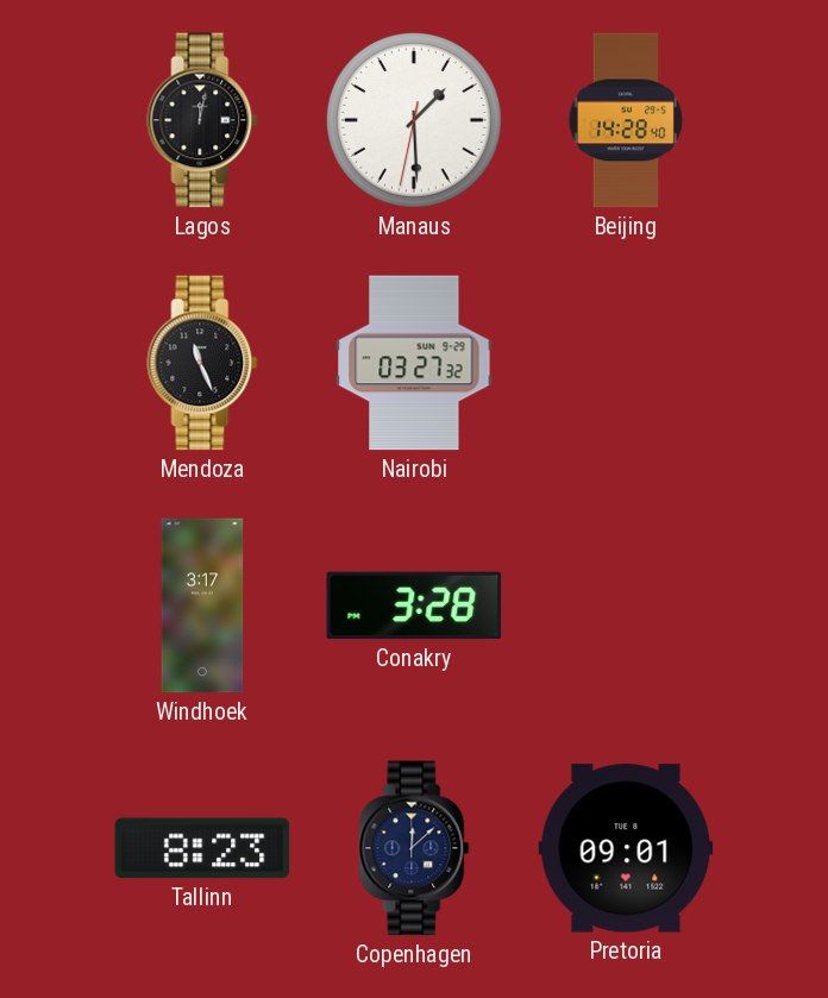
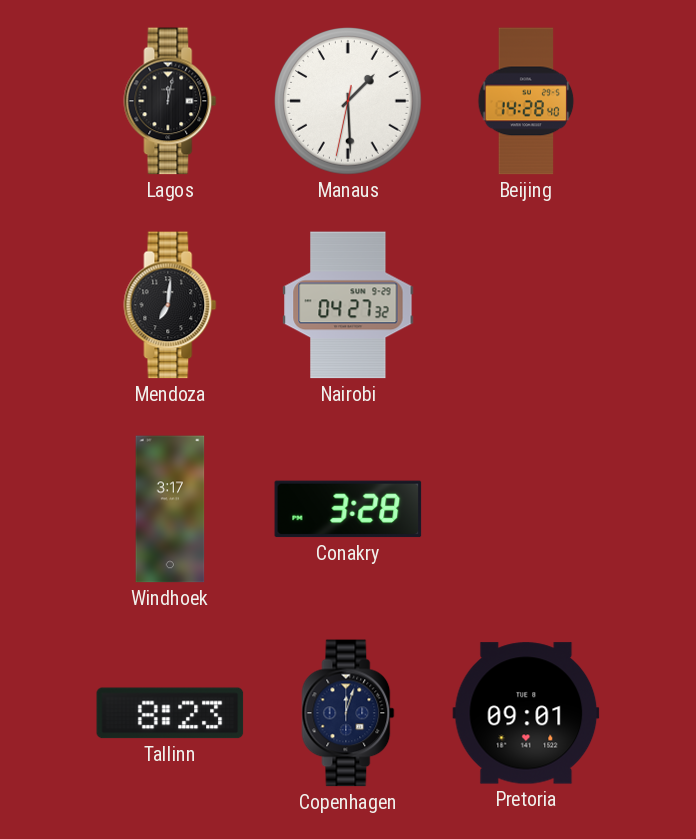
Mendoza: 11:26 -> 7:01 (170, 305)
Nairobi: 03:27 -> 04:27 (348, 305)
Copenhagen: 12:08 -> 12:03 (348, 713)
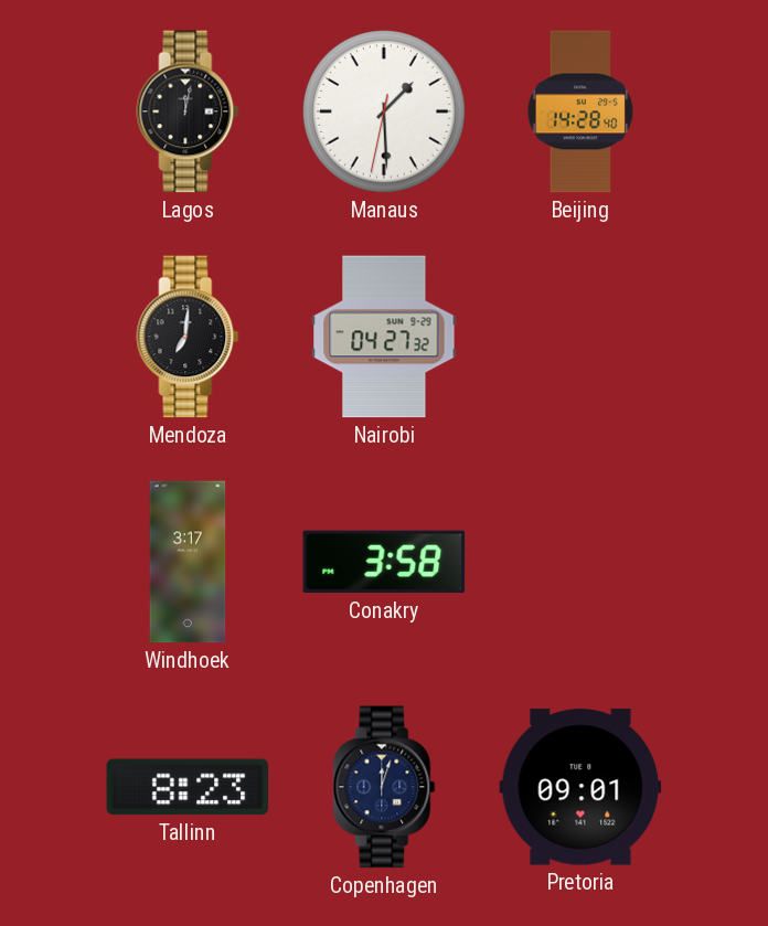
Conakry: 3:28 -> 3:58 (384, 562)
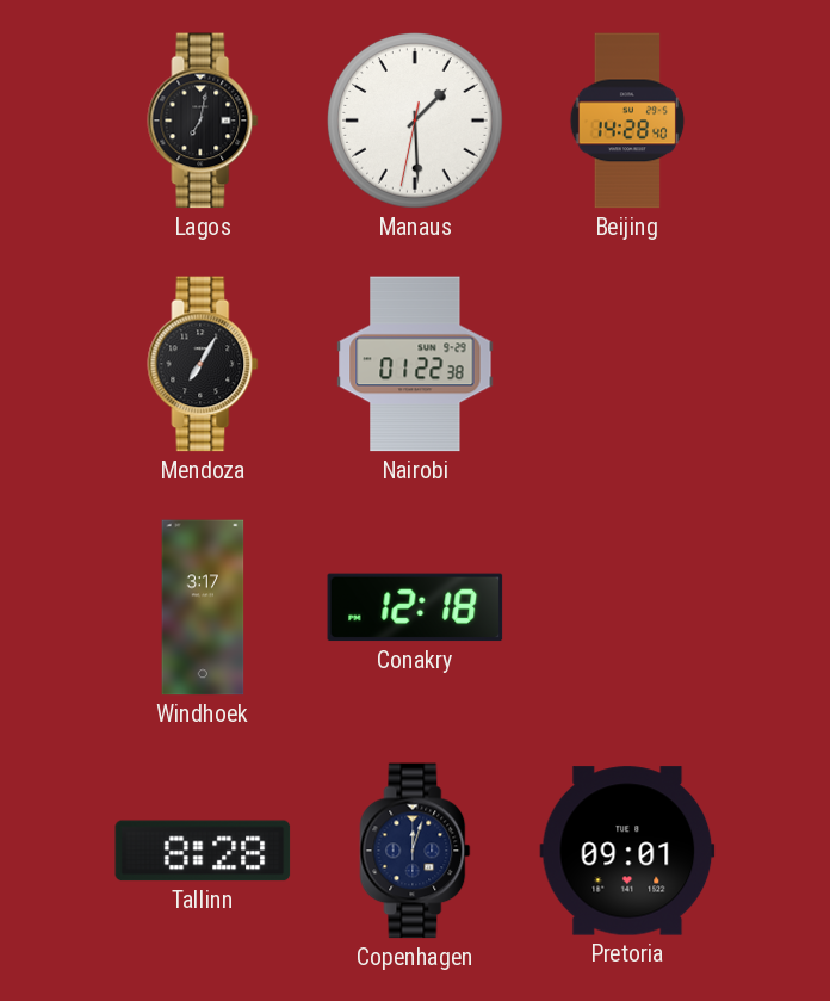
Lagos: 12:02 -> 7:02 (203, 121)
Mendoza: 7:01 -> 7:05 (203, 364)
Nairobi: 04:27 -> 01:22 (415, 364)
Conakry: 3:58 -> 12:18 (415, 607)
Tallinn: 8:23 -> 8:28 (203, 851)
